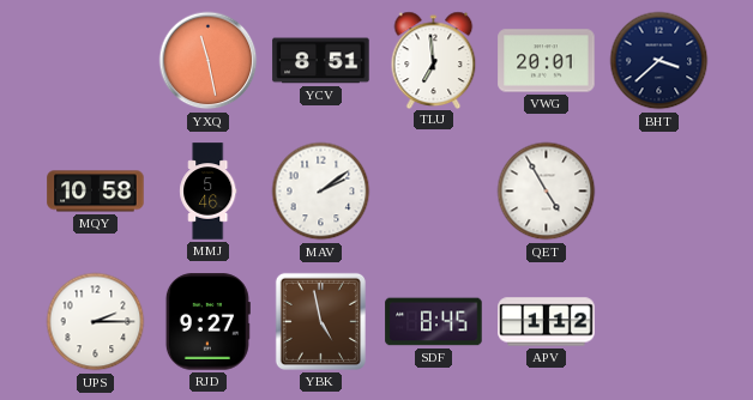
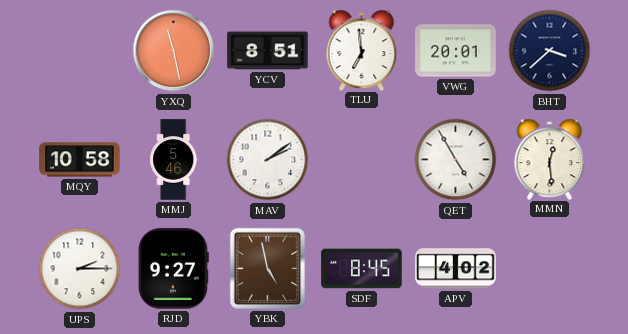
MMN: none -> 12:29 (550, 159)
APV: 1:12 -> 4:02 (456, 269)
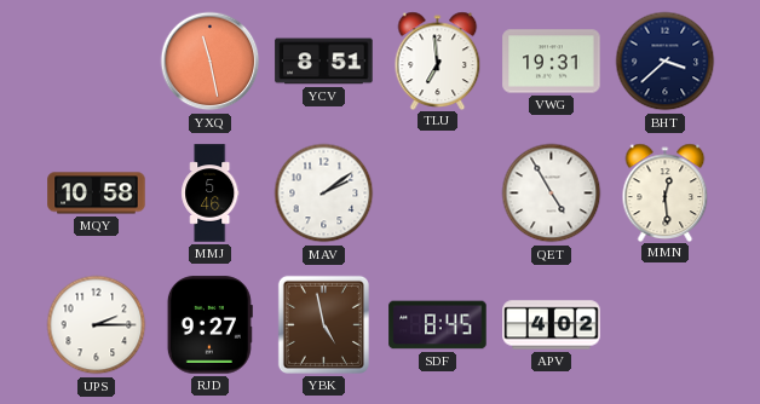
VWG: 20:01 -> 19:31 (552, 62)
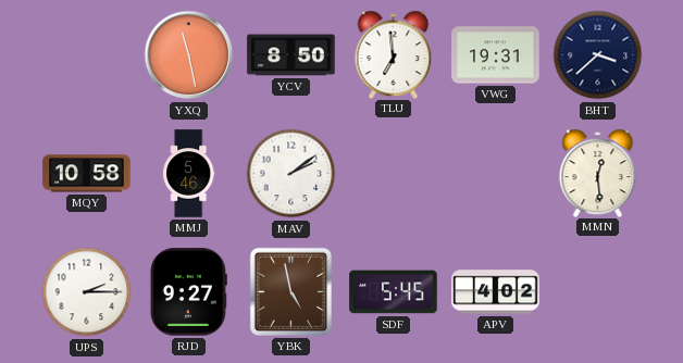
YCV: 8:51 -> 8:50 (291, 55)
QET: 4:55 -> none (552, 194)
SDF: 8:45 -> 5:45 (394, 292)
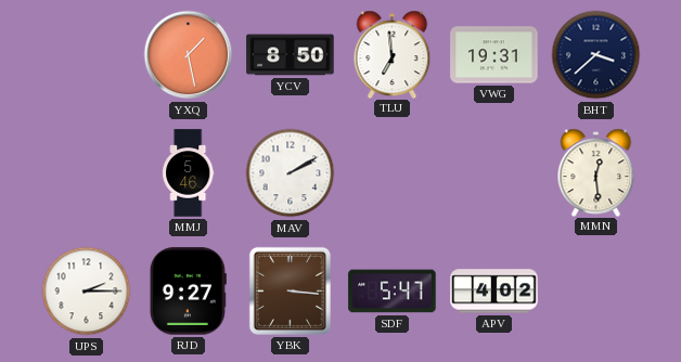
YXQ: 11:28 -> 1:28 (189, 55)
MQY: 10:58 -> none (87, 174)
MAV: 2:09 -> 2:10 (291, 173)
YBK: 4:58 -> 3:16 (290, 290)
SDF: 5:45 -> 5:47 (393, 292)
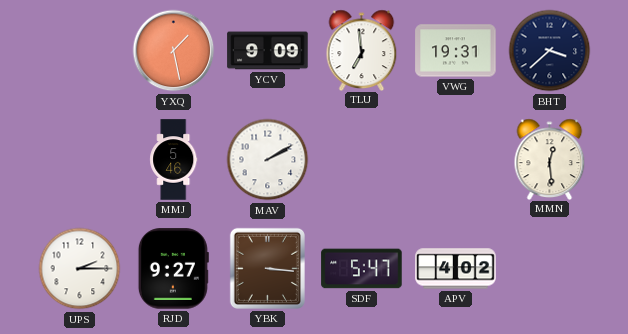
YCV: 8:50 -> 9:09 (268, 51)
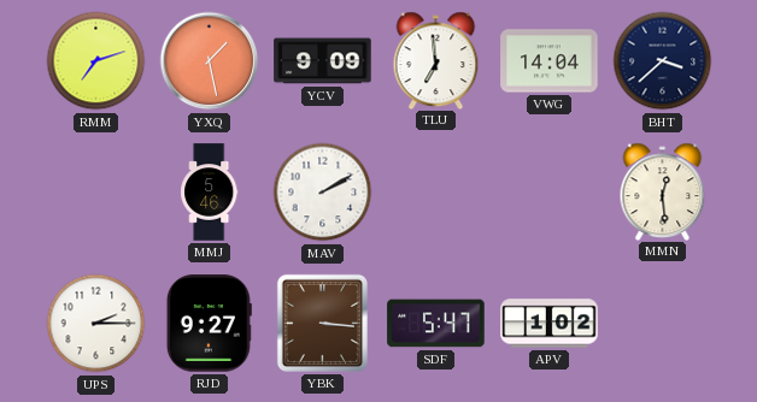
RMM: none -> 7:12 (96, 61)
VWG: 19:31 -> 14:04 (550, 61)
APV: 4:02 -> 1:02 (550, 324)
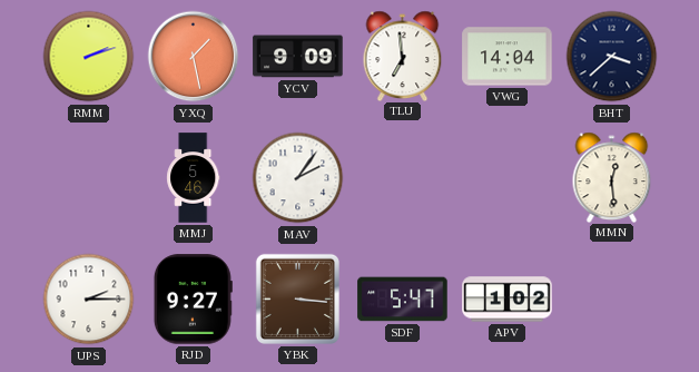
RMM: 7:12 -> 2:12 (89, 57)
MAV: 2:10 -> 2:06 (298, 178)
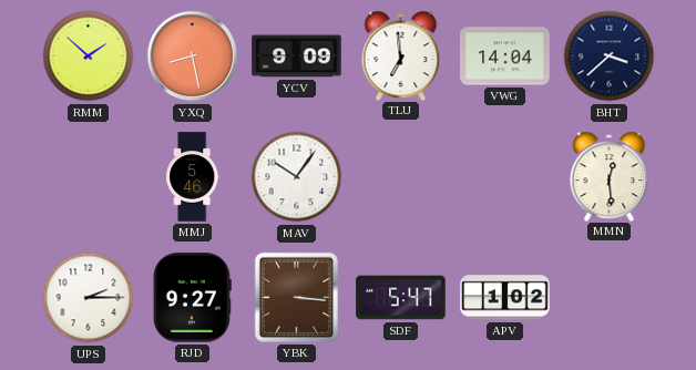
RMM: 2:12 -> 1:52 (89, 56)
YXQ: 1:28 -> 8:28 (193, 56)
MAV: 2:06 -> 10:06 (297, 177)
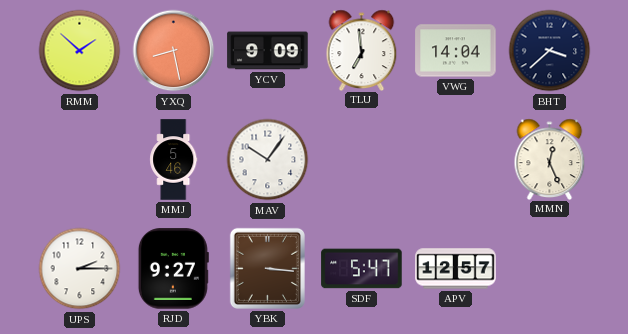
MMN: 12:29 -> 12:26 (550, 159)
APV: 1:02 -> 12:57 (456, 269)
